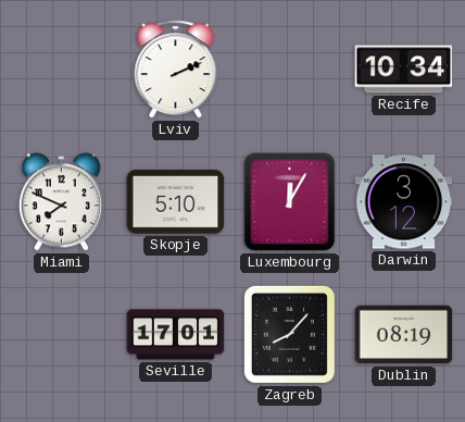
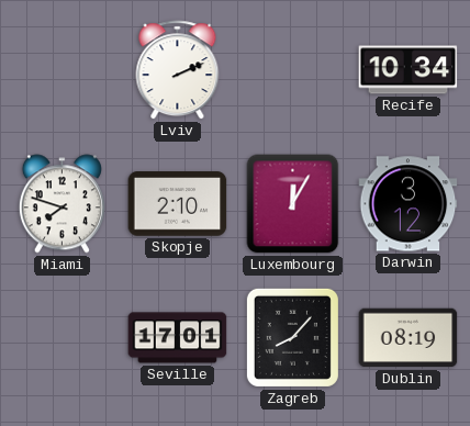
Miami: 7:49 -> 7:48 (61, 204)
Skopje: 5:10 -> 2:10 (178, 204)
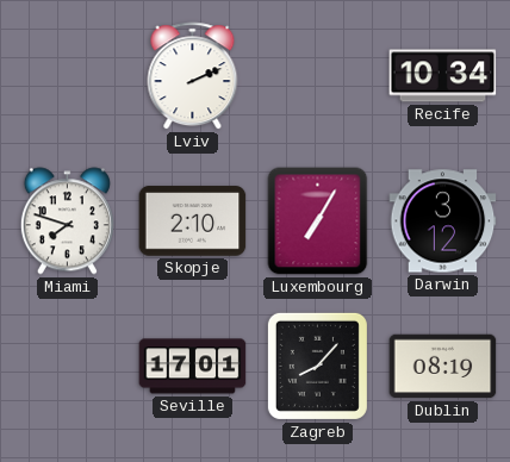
Luxembourg: 12:05 -> 7:05 (318, 221)
